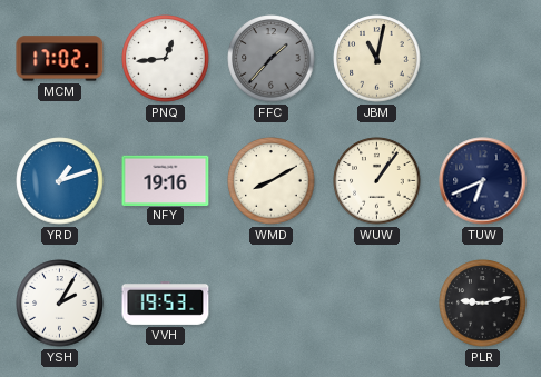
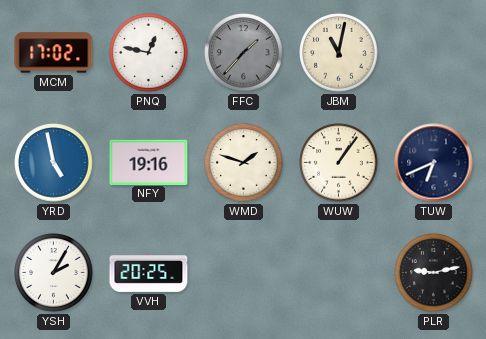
PNQ: 12:44 -> 12:47 (149, 53)
YRD: 1:12 -> 4:58 (54, 163)
WMD: 8:10 -> 1:48 (244, 163)
VVH: 19:53 -> 20:25 (149, 273)
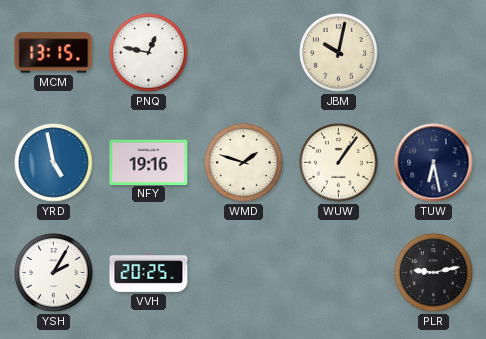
MCM: 17:02 -> 13:15 (54, 53)
FFC: 1:37 -> none (244, 53)
JBM: 11:02 -> 10:02 (339, 53)
TUW: 6:41 -> 6:28 (434, 163)
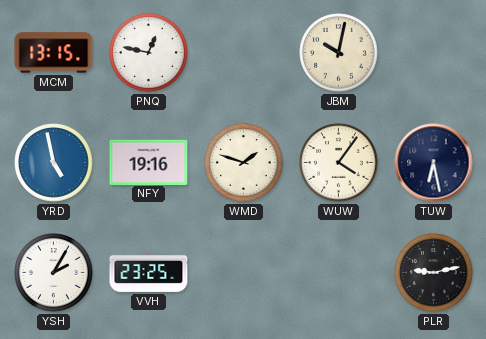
WUW: 1:06 -> 4:06 (339, 163)
VVH: 20:25 -> 23:25 (149, 273)
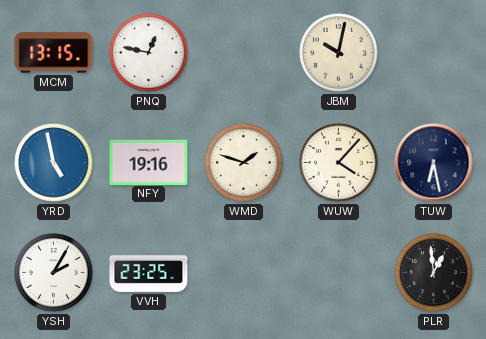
WUW: 4:06 -> 4:07 (339, 163)
PLR: 9:13 -> 12:59 (434, 273)
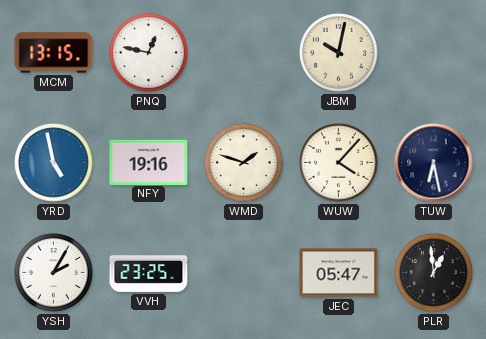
JEC: none -> 05:47 (339, 273)
